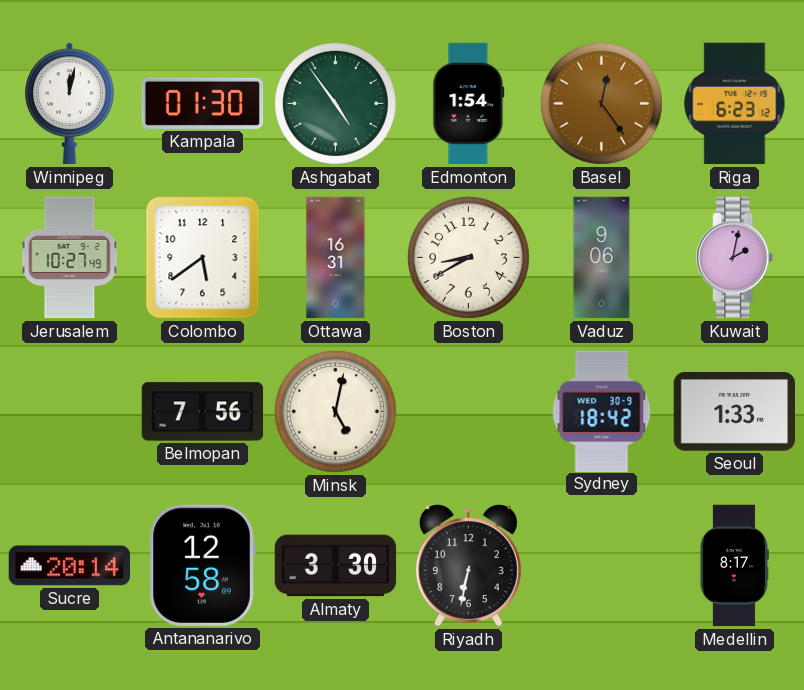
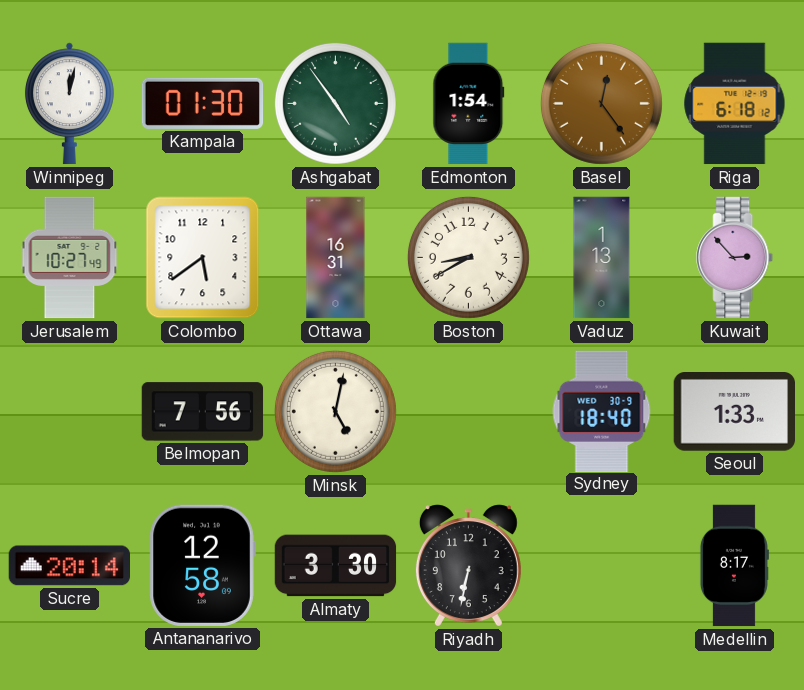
Riga: 6:23 -> 6:18 (735, 104)
Vaduz: 9:06 -> 1:13 (602, 258)
Kuwait: 2:02 -> 2:53 (735, 258)
Sydney: 18:42 -> 18:40 (602, 411)
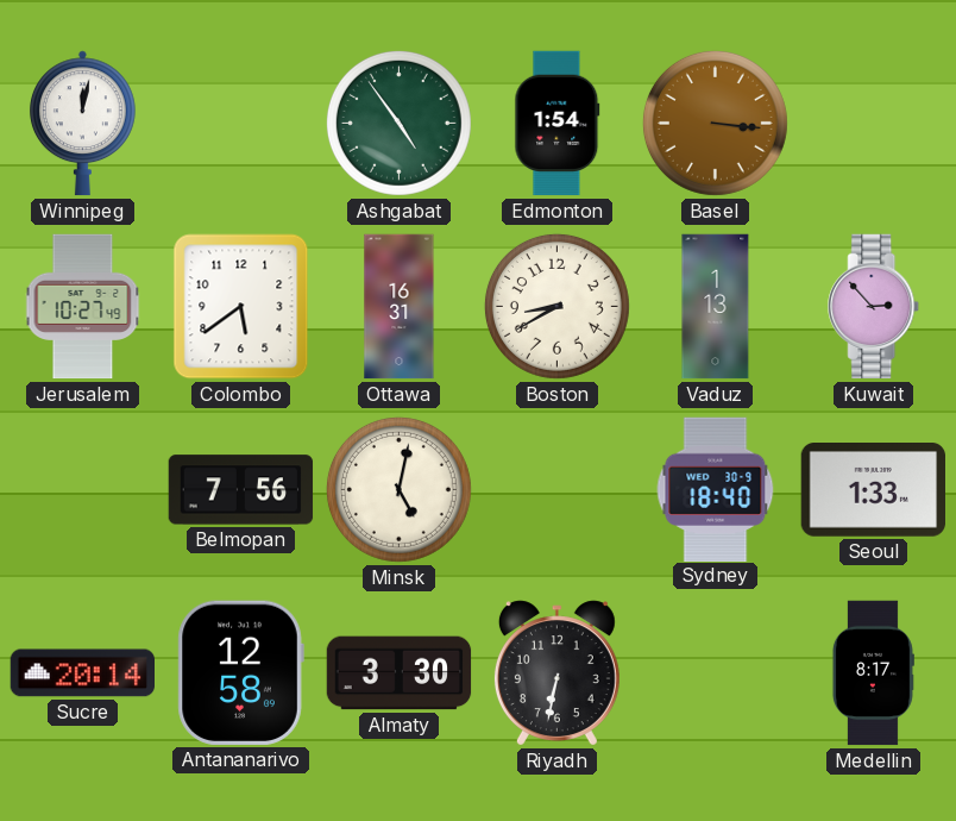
Kampala: 01:30 -> none (203, 103)
Basel: 12:24 -> 3:16 (715, 123)
Riga: 6:18 -> none (735, 104)
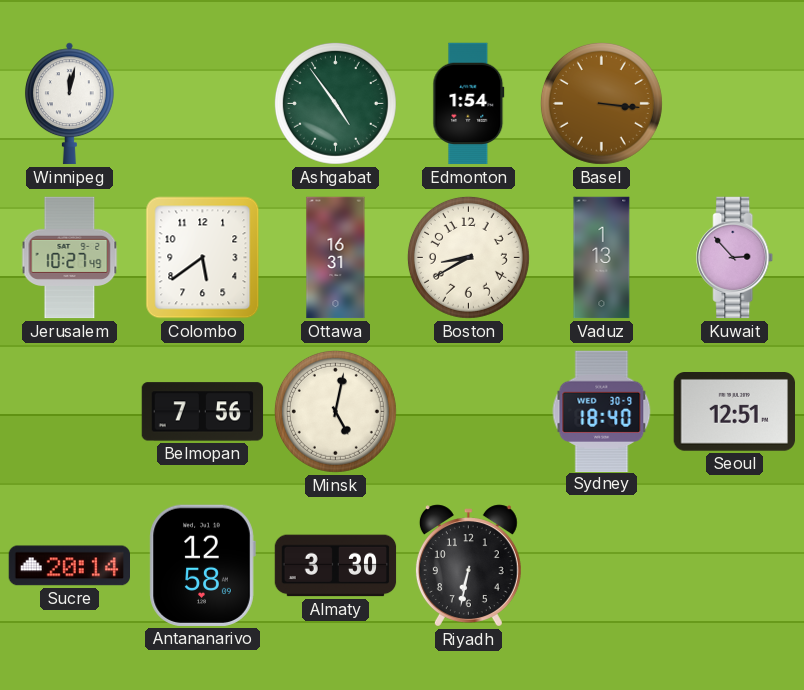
Seoul: 1:33 -> 12:51 (734, 412)
Medellin: 8:17 -> none (873, 673)
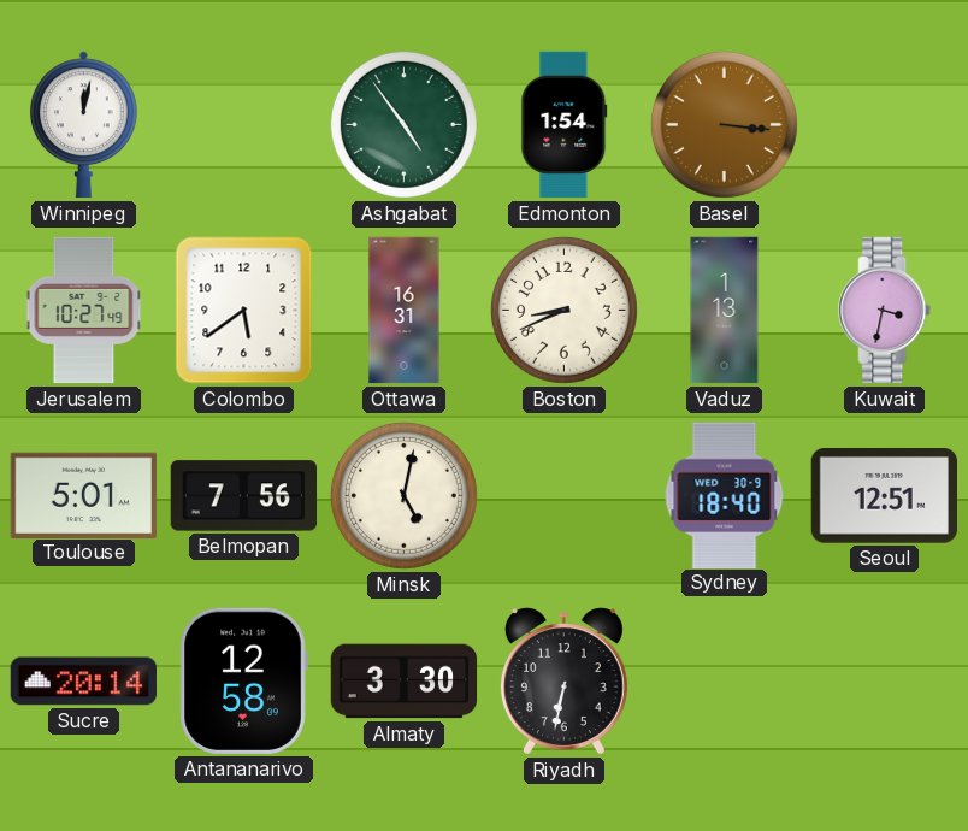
Boston: 8:40 -> 8:41 (563, 310)
Kuwait: 2:53 -> 3:32 (885, 311)
Toulouse: none -> 5:01 (84, 495)
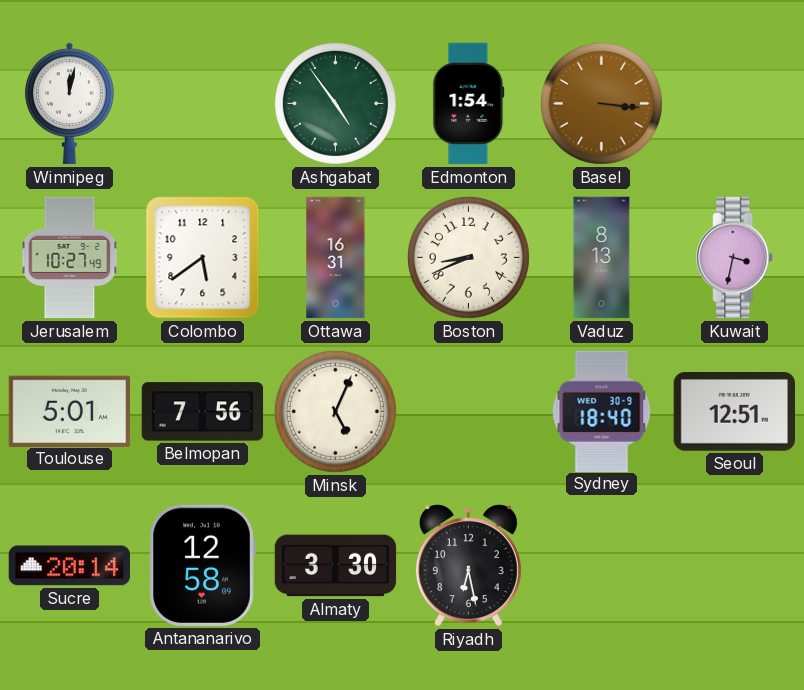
Vaduz: 1:13 -> 8:13 (602, 258)
Minsk: 5:02 -> 5:04 (335, 411)
Riyadh: 6:32 -> 6:28 (468, 566)
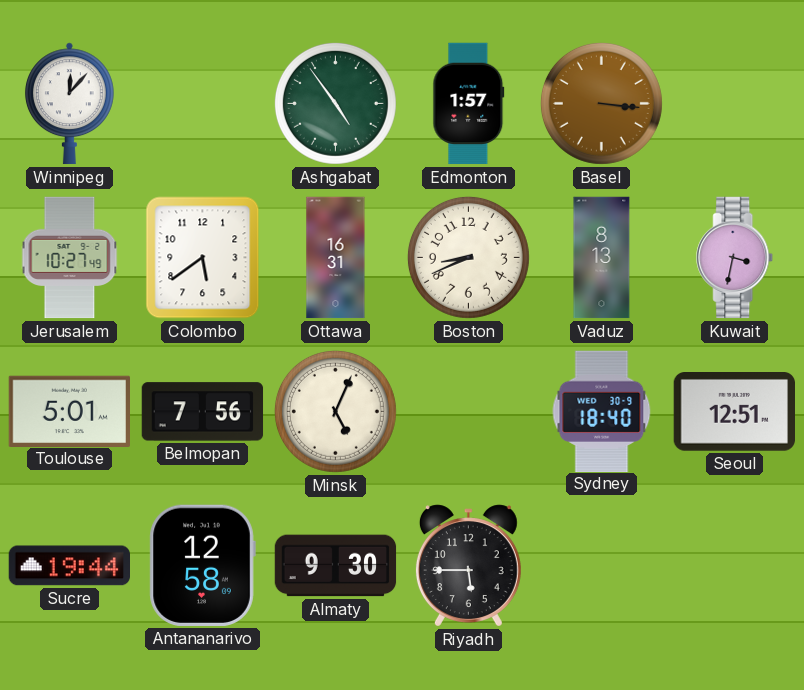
Winnipeg: 12:02 -> 12:07 (69, 104)
Edmonton: 1:54 -> 1:57 (469, 104)
Sucre: 20:14 -> 19:44 (70, 566)
Almaty: 3:30 -> 9:30 (336, 566)
Riyadh: 6:28 -> 5:45 (468, 566)
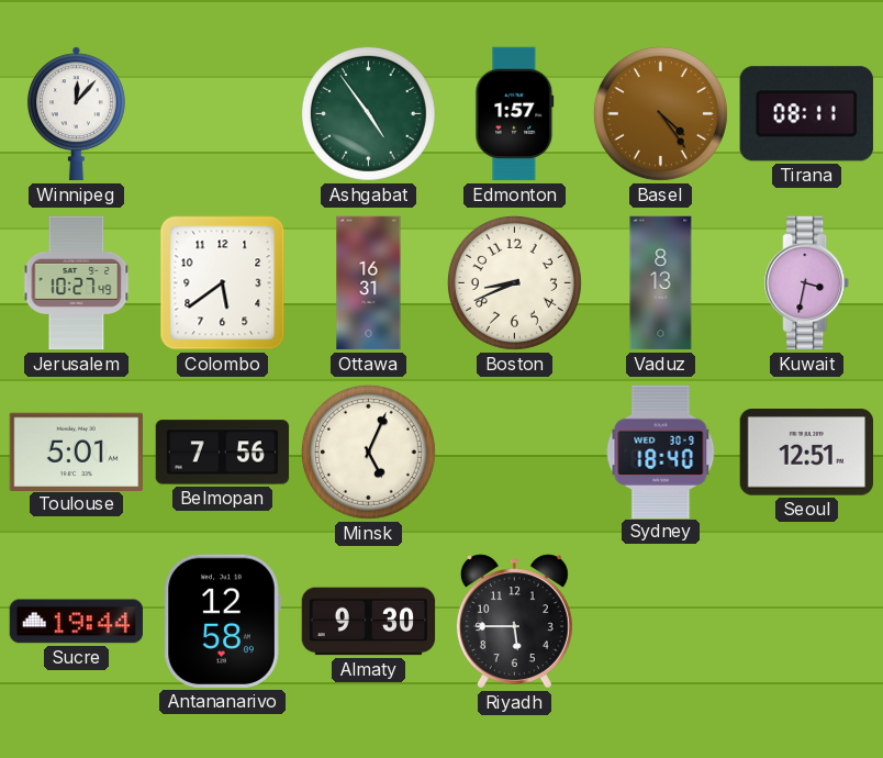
Basel: 3:16 -> 4:24 (660, 113)
Tirana: none -> 08:11 (806, 114)
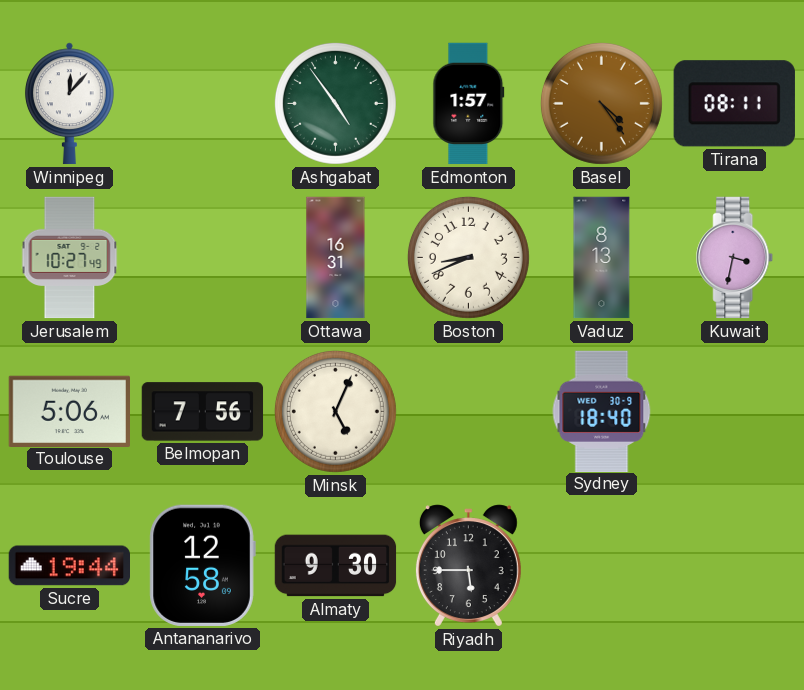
Colombo: 5:39 -> none (223, 283)
Toulouse: 5:01 -> 5:06 (70, 411)
Seoul: 12:51 -> none (806, 453)
